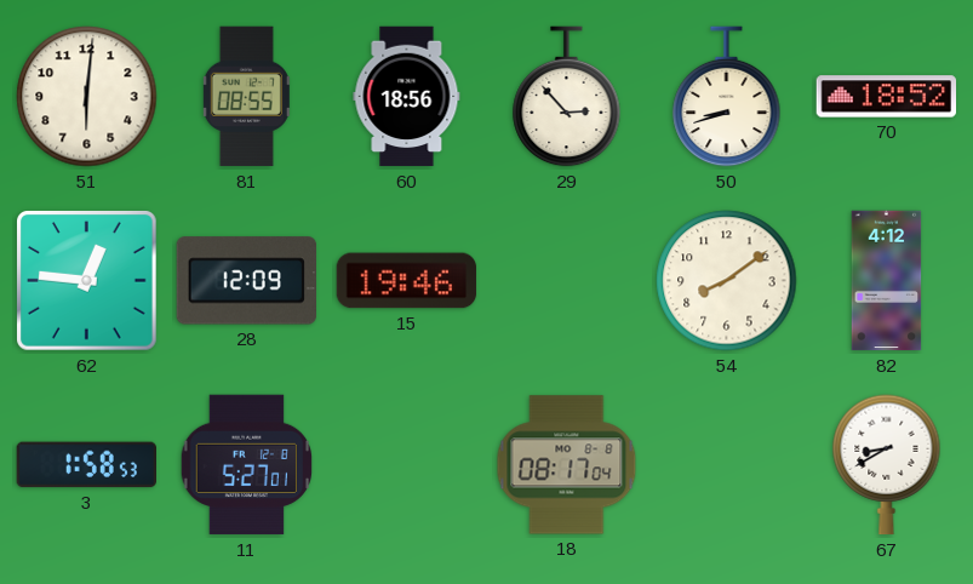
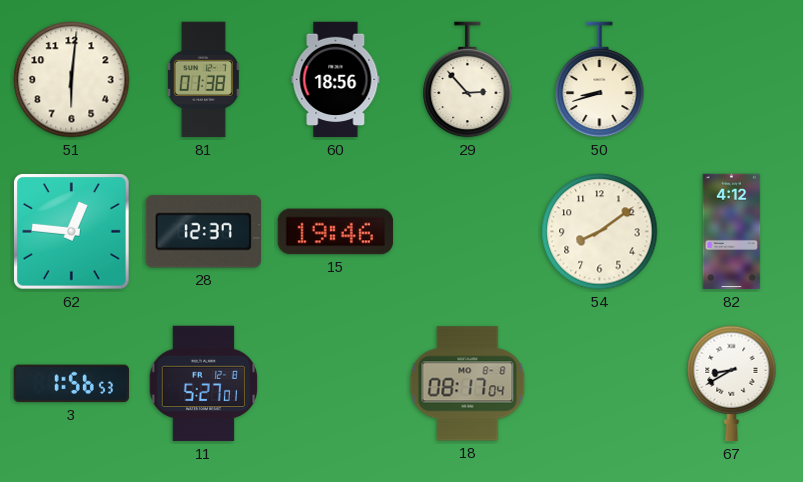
81: 08:55 -> 01:38 (203, 80)
70: 18:52 -> none (887, 97)
28: 12:09 -> 12:37 (203, 232)
3: 1:58 -> 1:56 (71, 384)
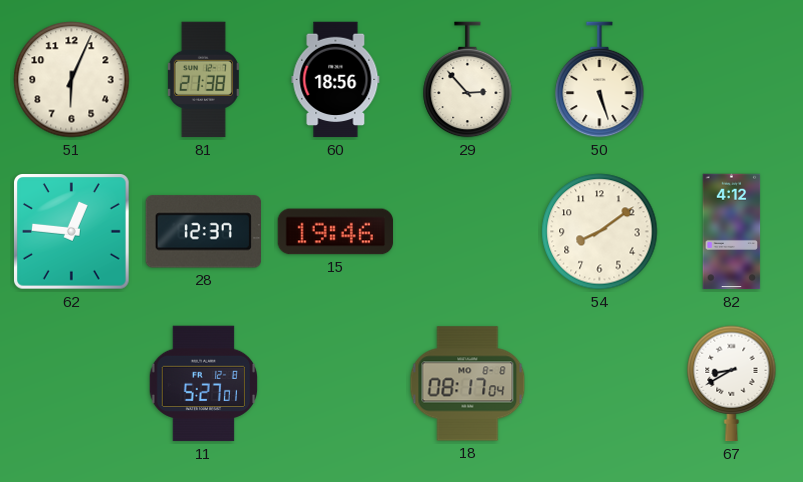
51: 6:01 -> 6:04 (72, 80)
81: 01:38 -> 21:38 (203, 80)
50: 8:42 -> 5:27 (600, 80)
3: 1:56 -> none (71, 384)
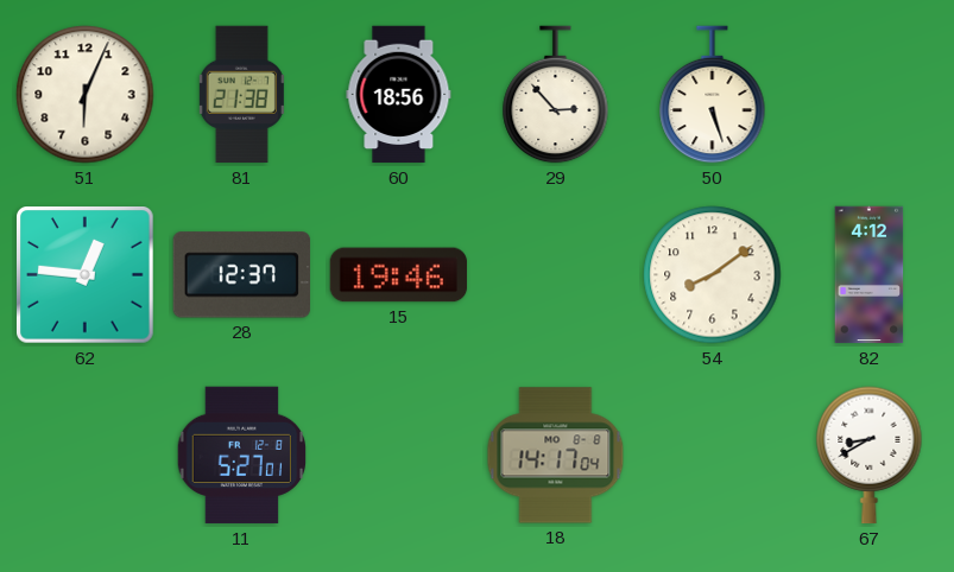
18: 08:17 -> 14:17 (556, 456)
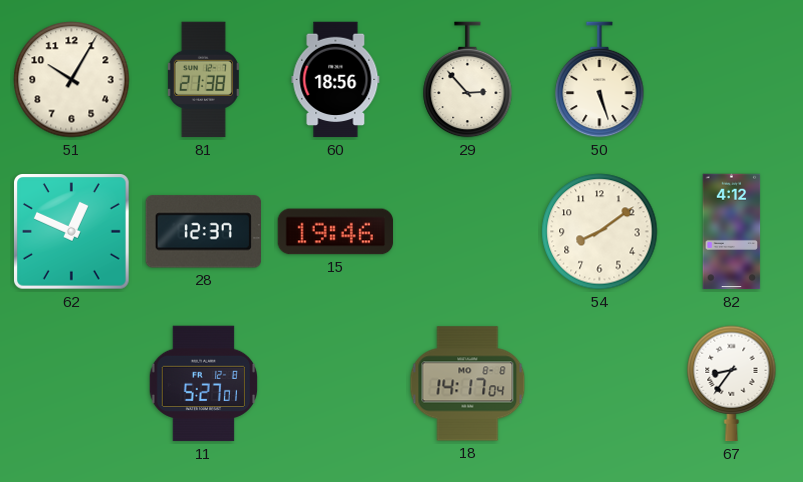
51: 6:04 -> 10:05 (72, 80)
62: 12:46 -> 12:49 (72, 232)
67: 8:40 -> 8:36 (732, 384)
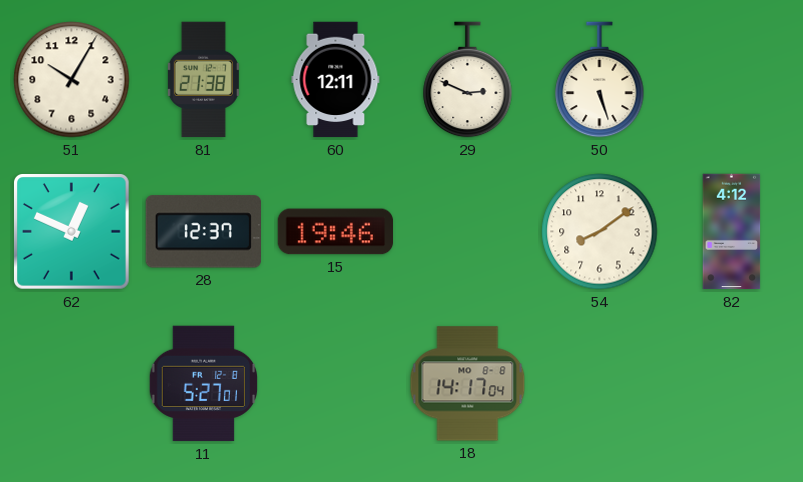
60: 18:56 -> 12:11 (336, 80)
29: 2:53 -> 2:49 (468, 80)
67: 8:36 -> none (732, 384)
